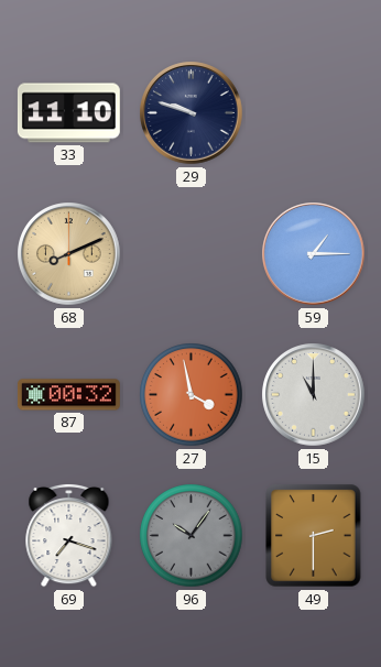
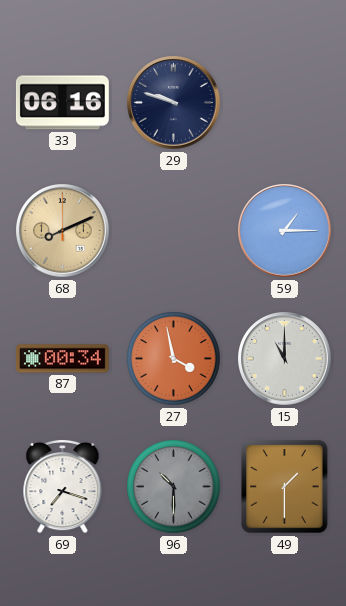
33: 11:10 -> 06:16 (62, 103)
87: 00:32 -> 00:34 (62, 359)
96: 10:06 -> 10:30 (174, 487)
49: 2:30 -> 1:30 (285, 487)
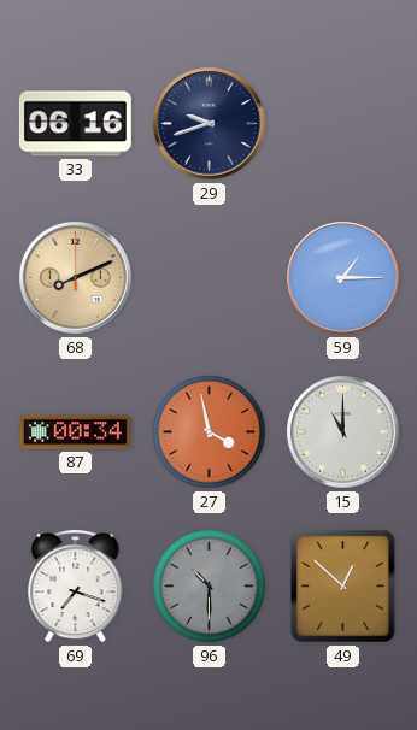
29: 9:48 -> 9:42 (210, 124)
49: 1:30 -> 12:52 (343, 587)
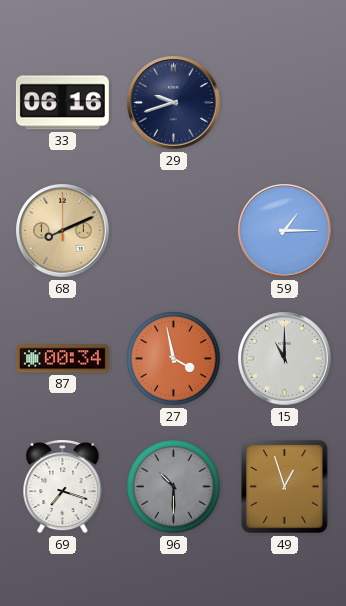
49: 12:52 -> 12:57 (285, 487)
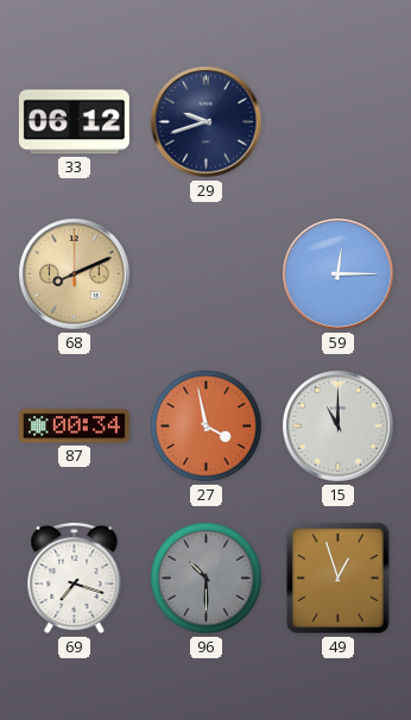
33: 06:16 -> 06:12 (74, 122)
59: 1:15 -> 12:15 (339, 274)
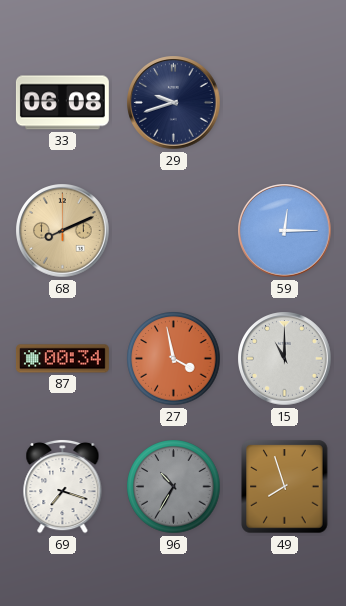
33: 06:12 -> 06:08 (62, 103)
96: 10:30 -> 10:35 (174, 487)
49: 12:57 -> 7:57 (285, 487)
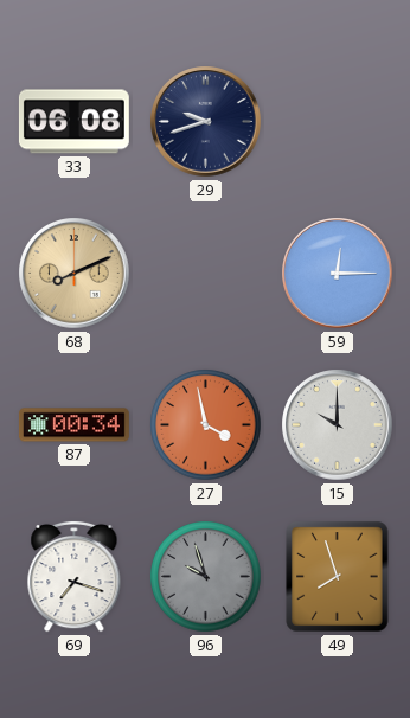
15: 11:00 -> 10:00 (338, 425)
96: 10:35 -> 9:57 (206, 577)
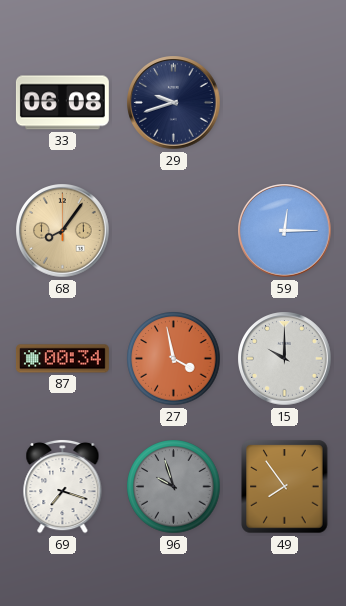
68: 8:11 -> 8:06 (63, 231)
49: 7:57 -> 7:54 (285, 487)
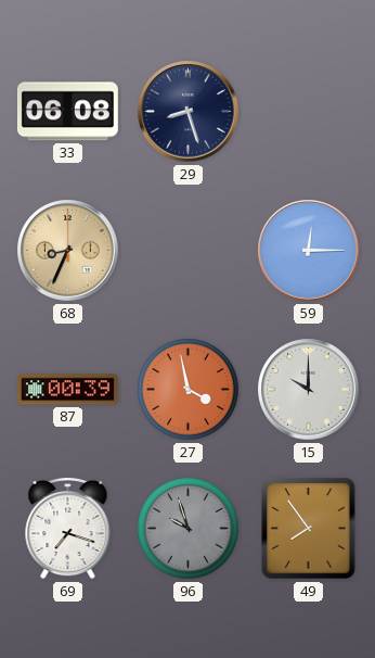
29: 9:42 -> 8:27 (189, 112)
68: 8:06 -> 8:34 (68, 251)
87: 00:34 -> 00:39 (67, 390)
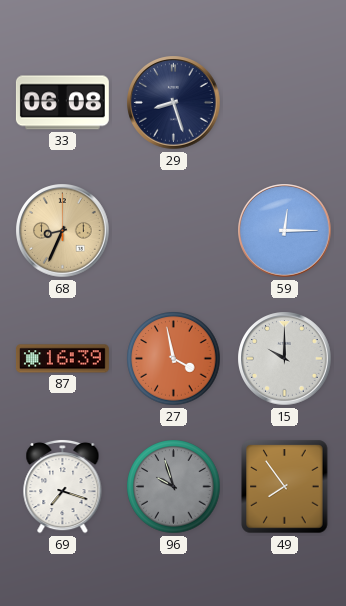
87: 00:39 -> 16:39 (62, 359)
